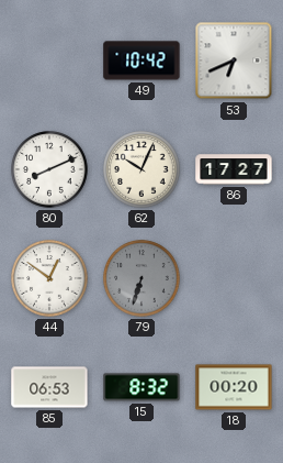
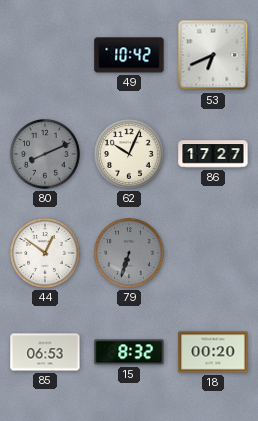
80 dial: white -> grey (45, 154)
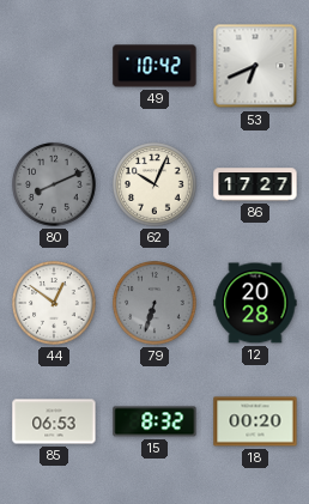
12: none -> 20:28 (255, 303)
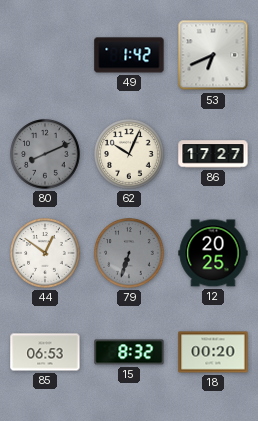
49: 10:42 -> 1:42 (129, 55)
12: 20:28 -> 20:25 (213, 253)
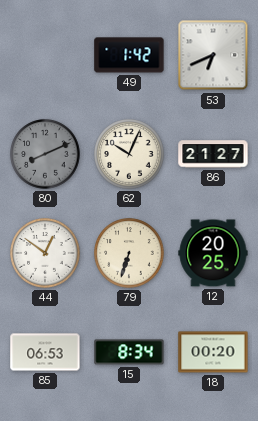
86: 17:27 -> 21:27 (213, 154)
79 dial: grey -> cream (129, 253)
15: 8:32 -> 8:34 (129, 352)
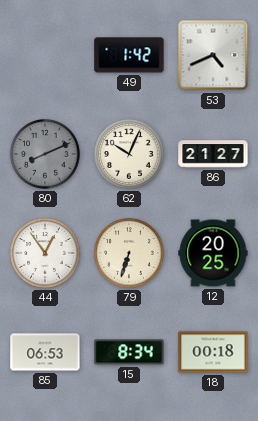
53: 6:41 -> 4:41 (213, 55)
44: 12:51 -> 12:54 (45, 253)
18: 00:20 -> 00:18 (213, 352)
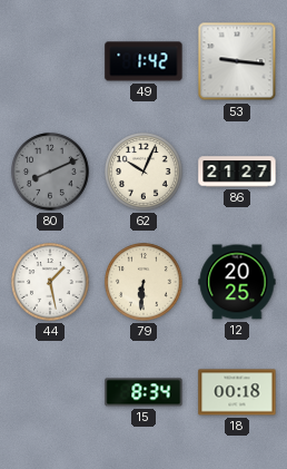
53: 4:41 -> 9:16 (237, 61)
44: 12:54 -> 1:28 (50, 282)
79: 6:33 -> 6:31 (143, 282)
85: 06:53 -> none (45, 352)
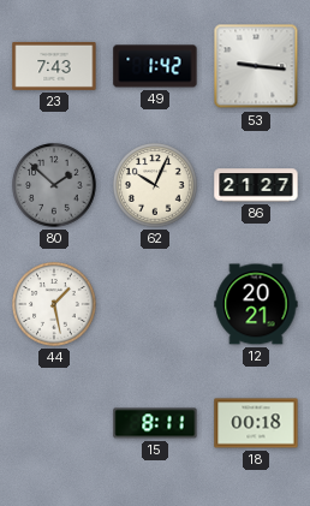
23: none -> 7:43 (54, 66)
80: 8:11 -> 1:52 (54, 185)
79: 6:31 -> none (143, 282)
12: 20:25 -> 20:21 (256, 304)
15: 8:34 -> 8:11 (155, 423)
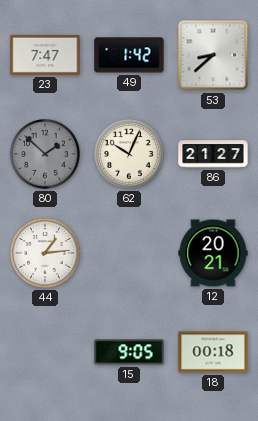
23: 7:43 -> 7:47 (45, 55)
53: 9:16 -> 8:38 (213, 55)
44: 1:28 -> 1:14 (45, 253)
15: 8:11 -> 9:05 (129, 352)
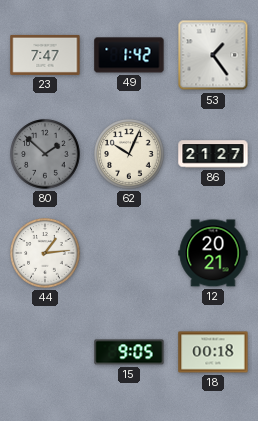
53: 8:38 -> 1:24 (213, 55)
